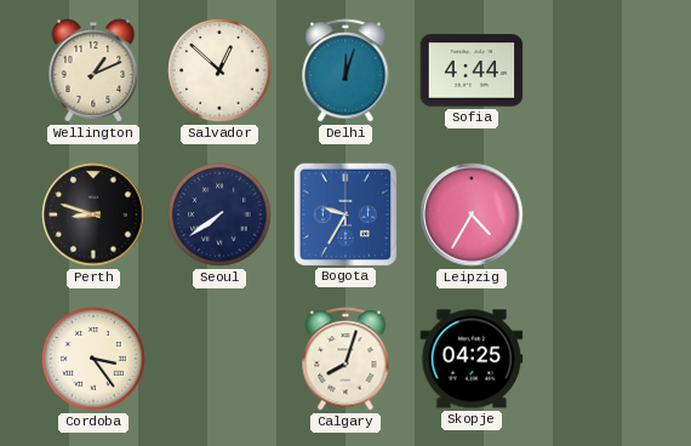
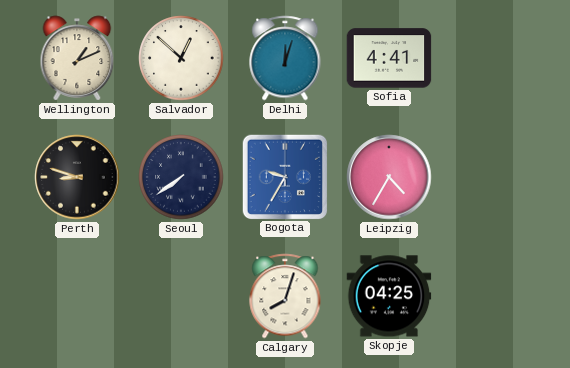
Sofia: 4:44 -> 4:41 (389, 58)
Cordoba: 3:24 -> none (93, 359)
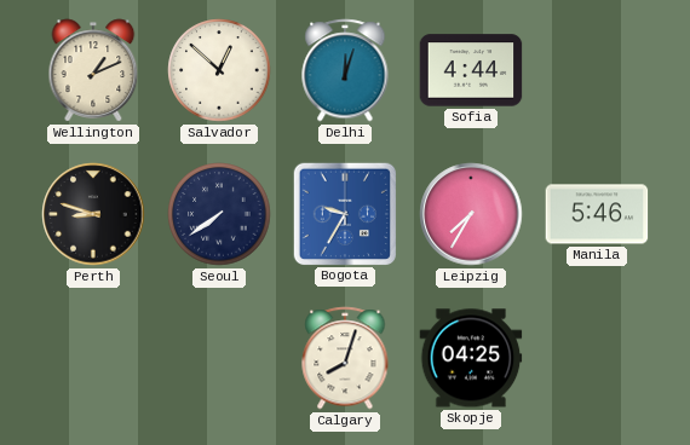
Sofia: 4:41 -> 4:44 (471, 70)
Leipzig: 4:35 -> 7:35 (471, 214)
Manila: none -> 5:46 (597, 214)
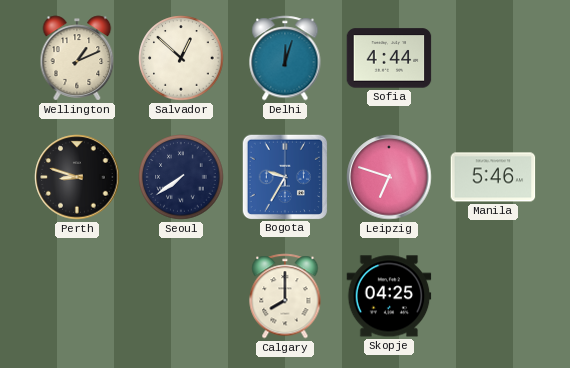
Leipzig: 7:35 -> 6:48 (389, 177)
Calgary: 8:03 -> 8:00 (285, 296)
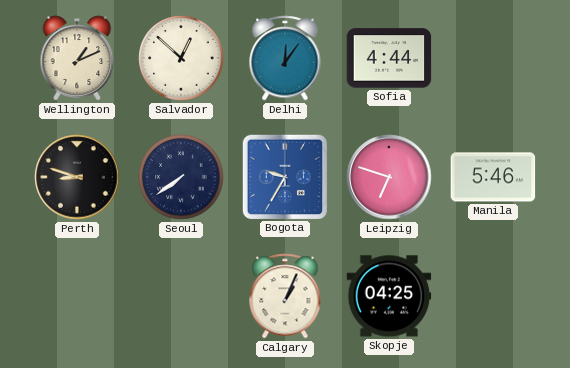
Delhi: 12:03 -> 12:06 (285, 58)
Calgary: 8:00 -> 1:04 (285, 296)
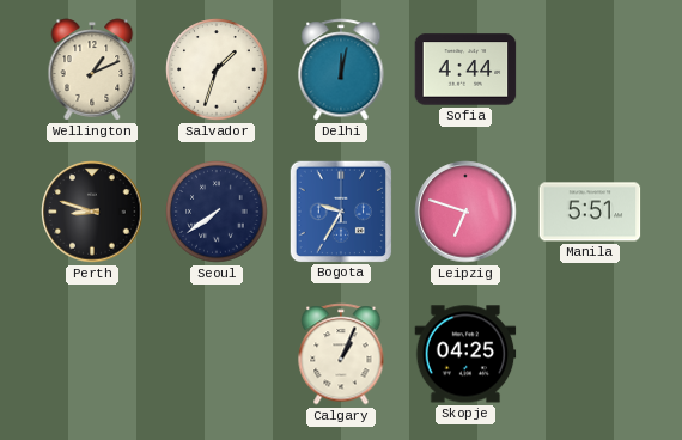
Salvador: 12:52 -> 1:33 (217, 69)
Delhi: 12:06 -> 12:02 (341, 69)
Manila: 5:46 -> 5:51 (590, 212)
